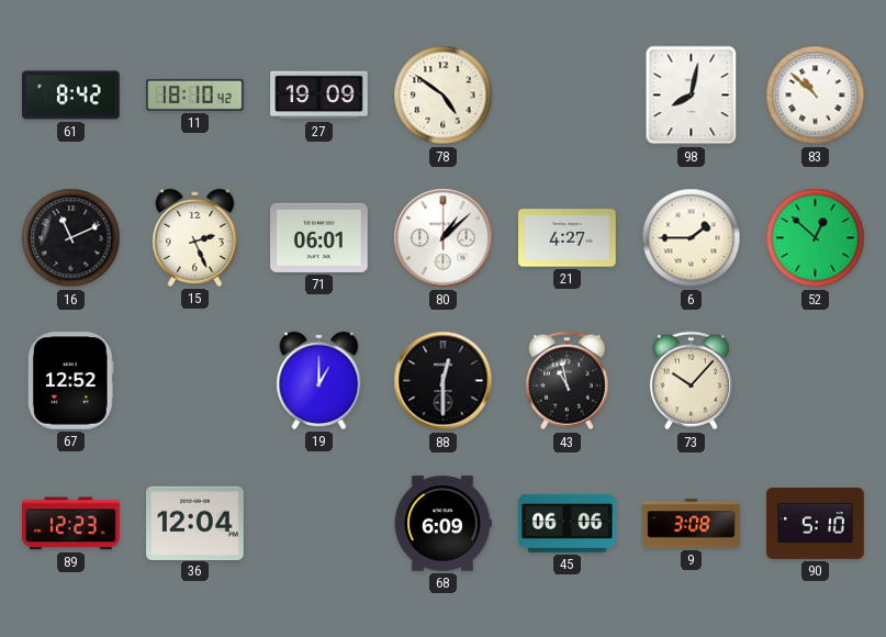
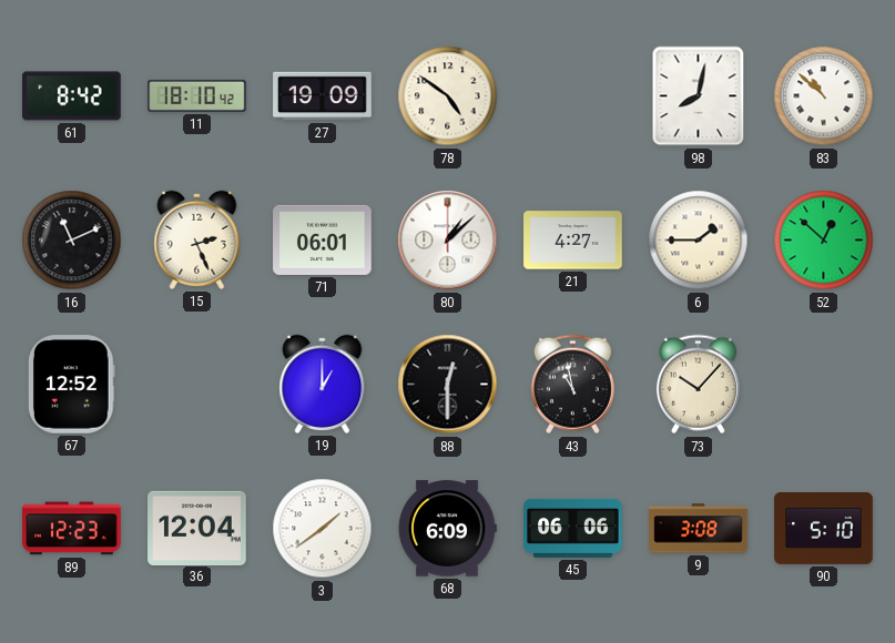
3: none -> 1:39 (323, 529)
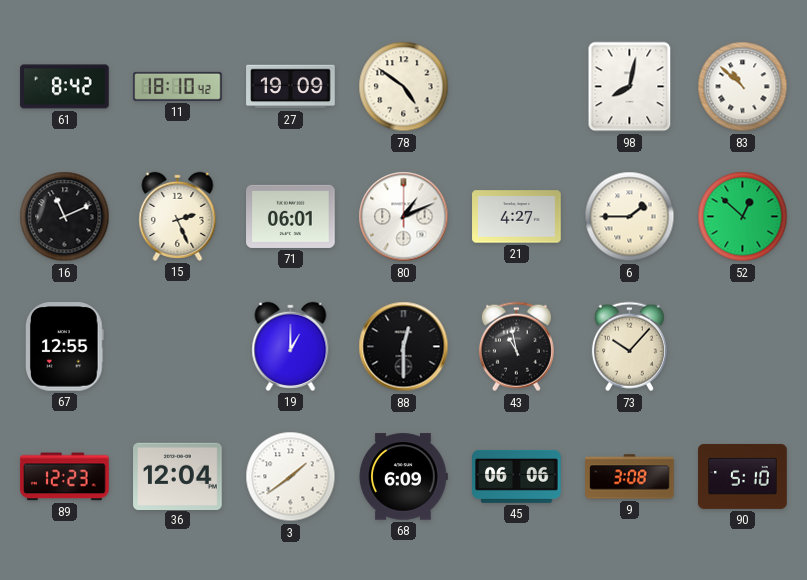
80: 1:08 -> 1:11 (404, 217)
67: 12:52 -> 12:55 (65, 347)
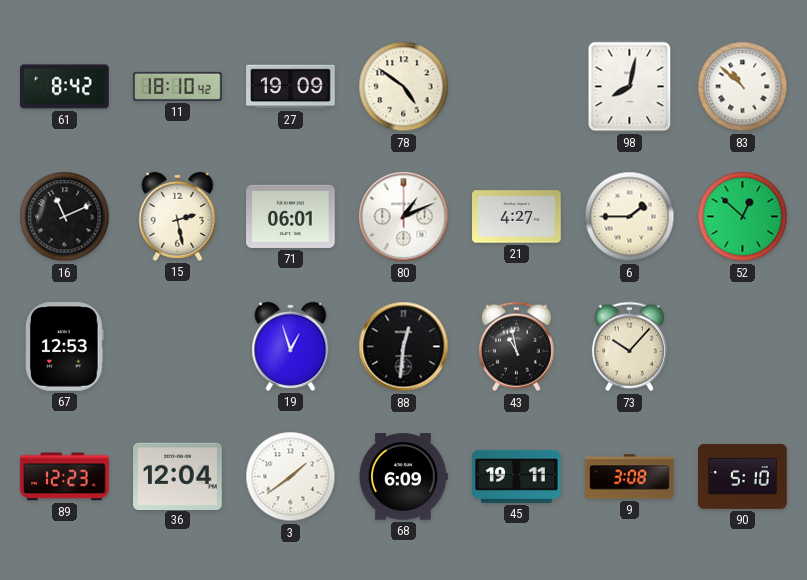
15: 2:26 -> 2:28 (178, 216)
67: 12:55 -> 12:53 (65, 347)
19: 1:00 -> 12:57 (291, 346)
88: 12:30 -> 12:31 (404, 347)
45: 06:06 -> 19:11 (517, 476)
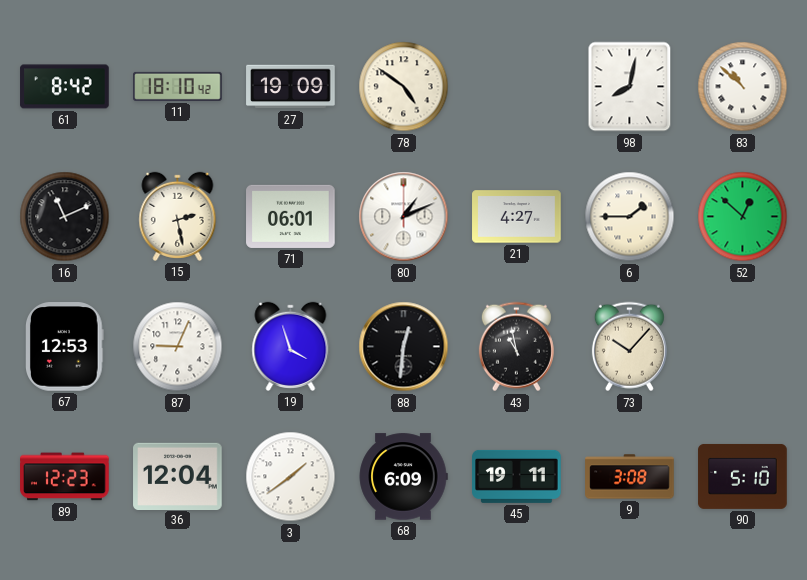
87: none -> 9:04 (178, 347)
19: 12:57 -> 3:57 (291, 346)
